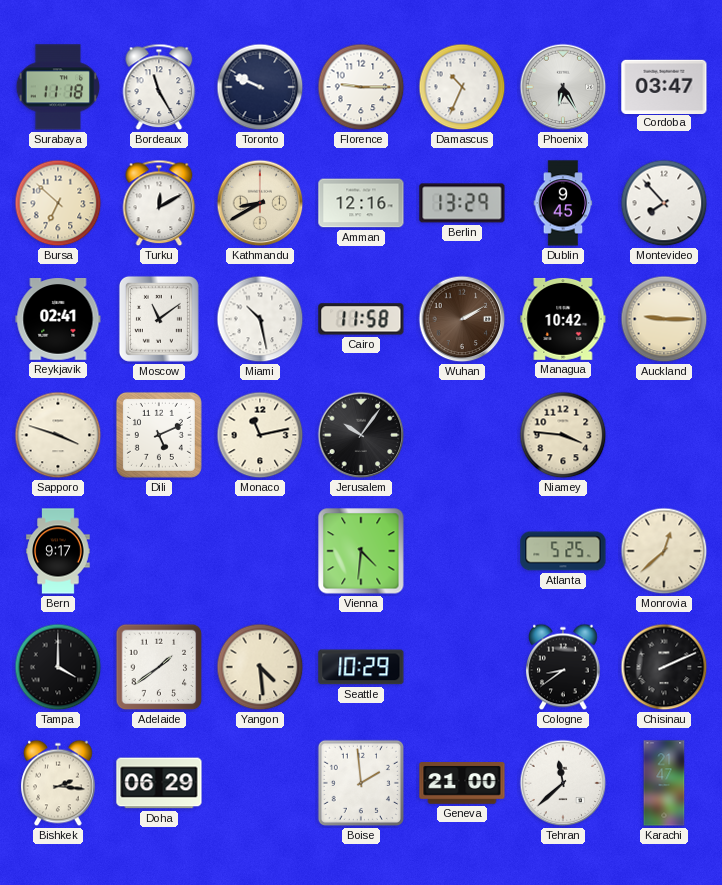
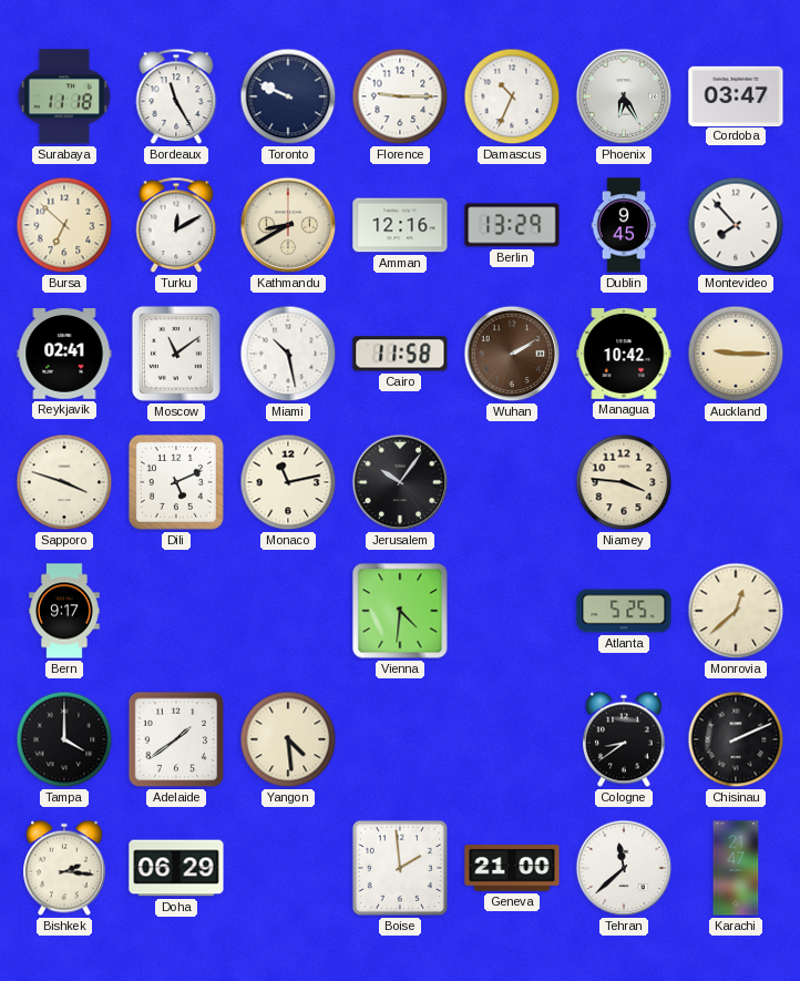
Seattle: 10:29 -> none (361, 667)
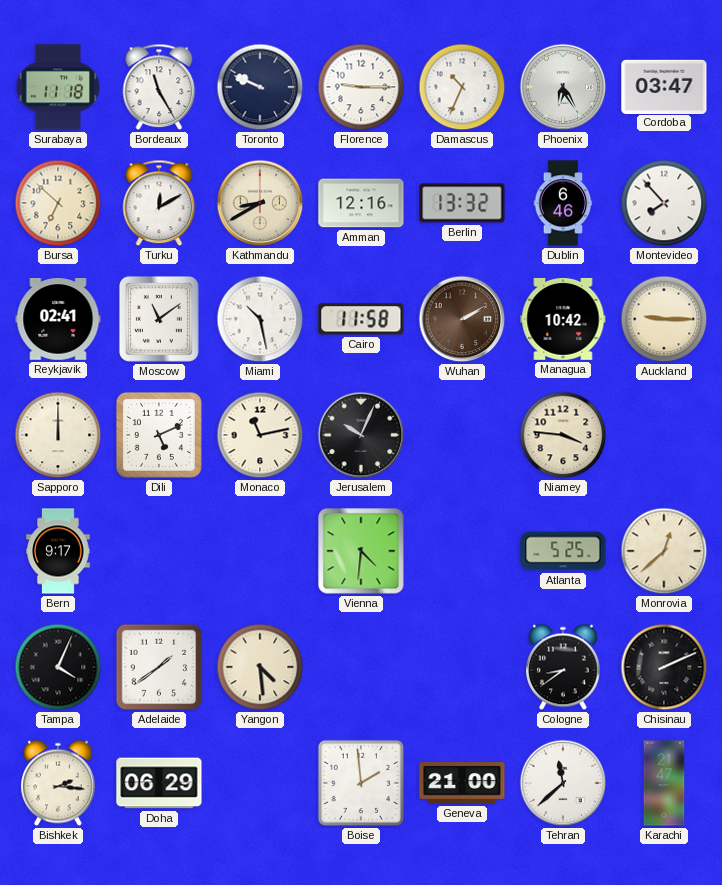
Berlin: 13:29 -> 13:32 (462, 203)
Dublin: 9:45 -> 6:46 (563, 203)
Sapporo: 3:48 -> 12:00 (58, 435)
Jerusalem: 10:06 -> 10:04 (361, 435)
Tampa: 4:00 -> 4:04 (58, 667)
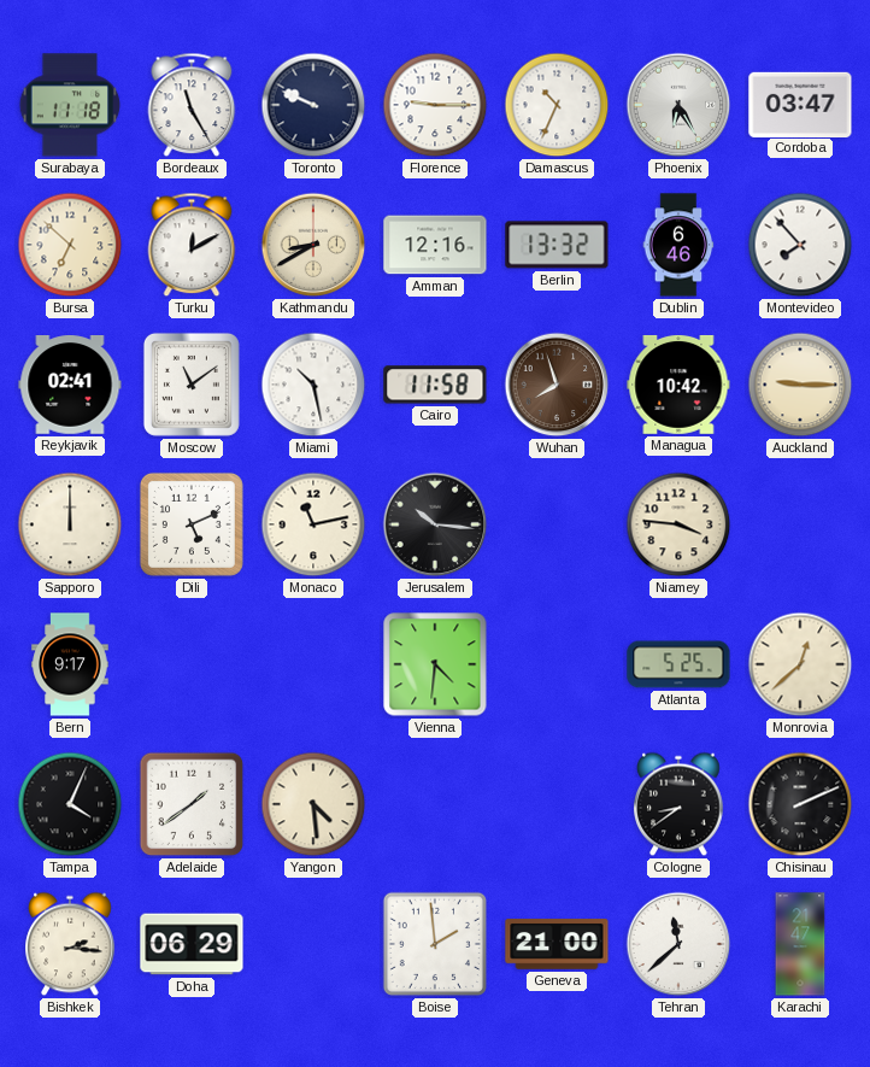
Wuhan: 2:10 -> 7:57 (557, 385)
Jerusalem: 10:04 -> 10:16 (435, 524)
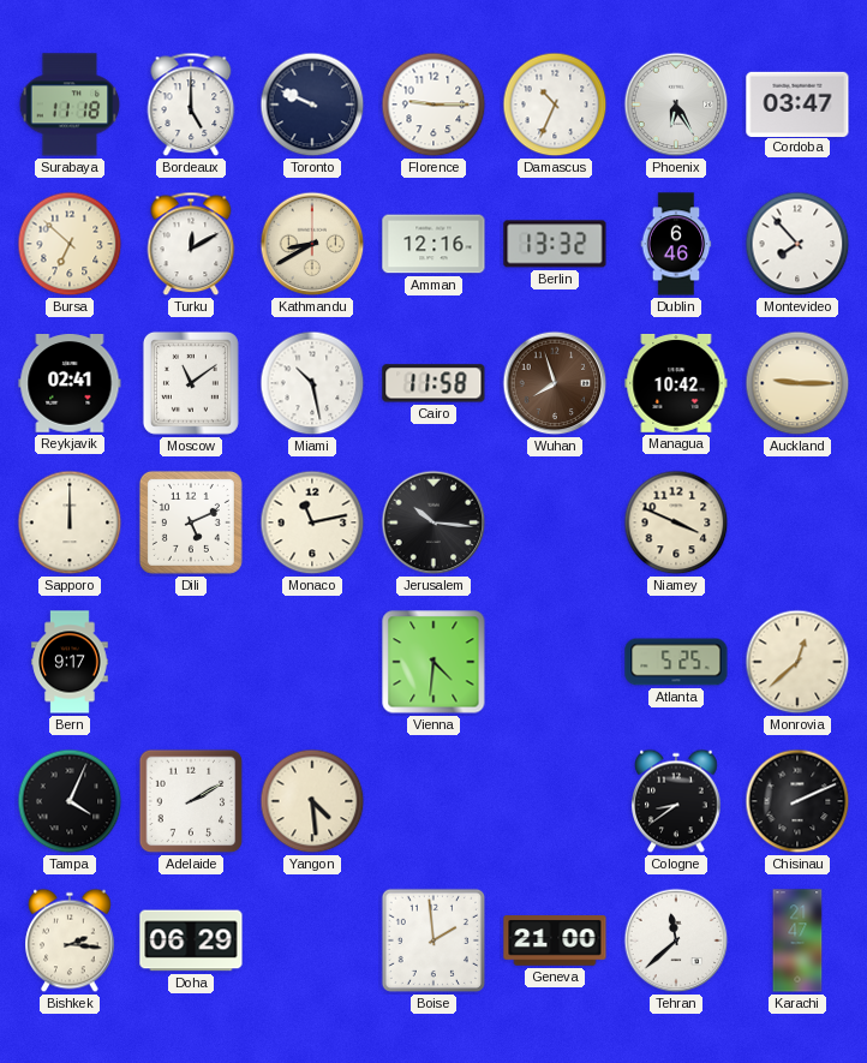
Bordeaux: 11:25 -> 5:00 (191, 104)
Niamey: 3:46 -> 3:49 (676, 522)
Adelaide: 1:39 -> 2:10 (191, 801)
